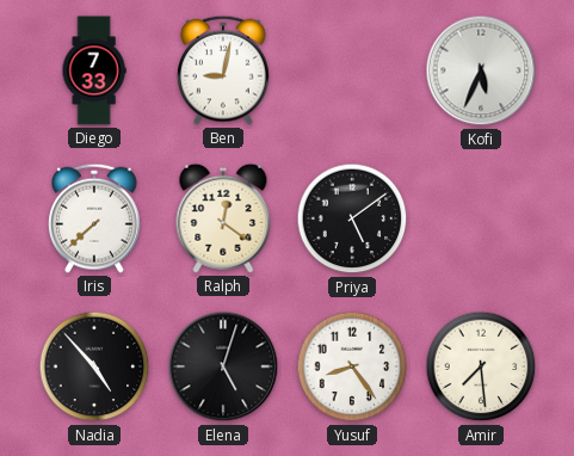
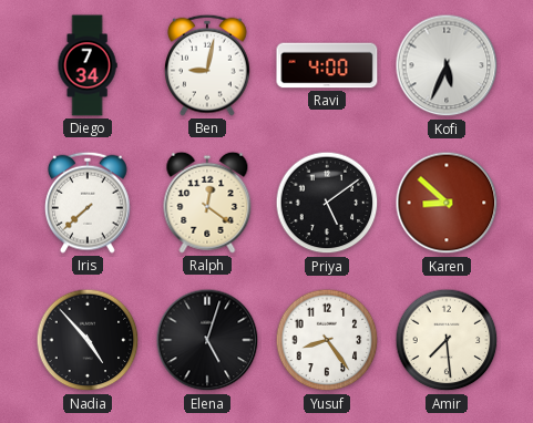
Diego: 7:33 -> 7:34 (88, 65)
Ravi: none -> 4:00 (327, 65)
Karen: none -> 8:52 (447, 203)
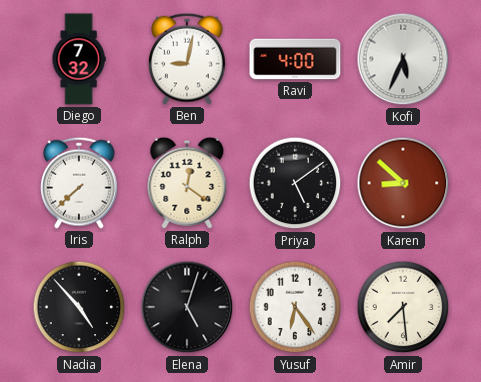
Diego: 7:34 -> 7:32 (79, 59)
Yusuf: 8:24 -> 6:24 (295, 307)
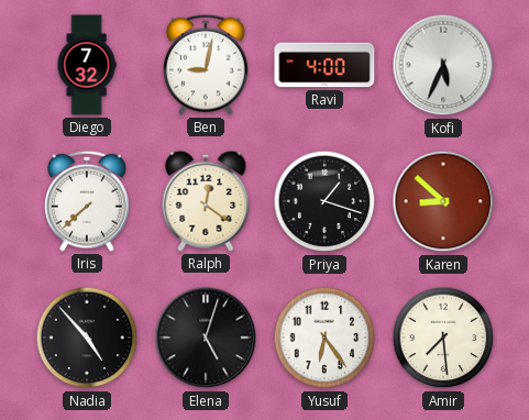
Priya: 5:09 -> 1:18 (324, 201)
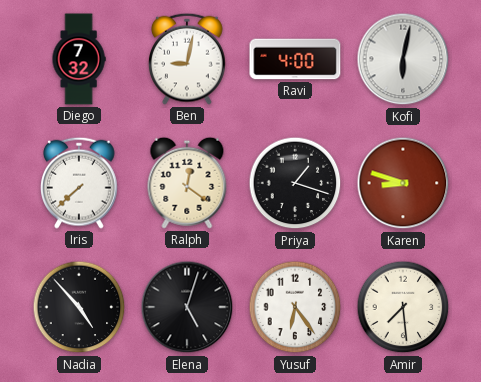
Kofi: 5:34 -> 6:02 (403, 59)
Karen: 8:52 -> 8:48 (403, 183)
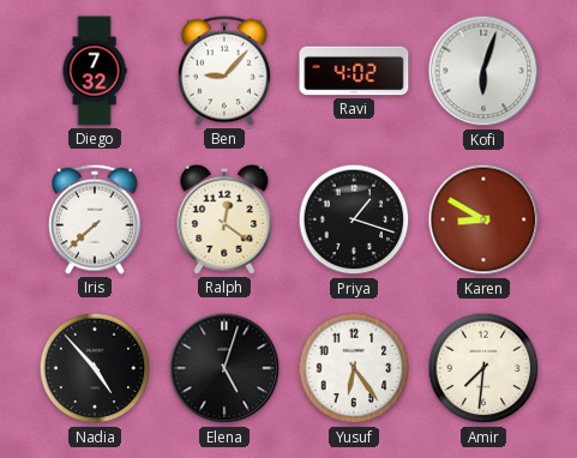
Ben: 9:02 -> 9:07 (226, 71)
Ravi: 4:00 -> 4:02 (354, 71)
Kofi: 6:02 -> 6:03 (483, 71)
Karen: 8:48 -> 8:50 (483, 219)
Amir: 7:29 -> 7:31 (483, 368)
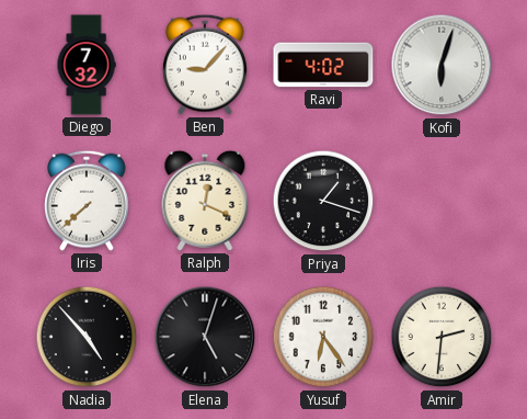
Ralph: 12:21 -> 12:19 (205, 201)
Karen: 8:50 -> none (483, 219)
Amir: 7:31 -> 2:31 (442, 337)
